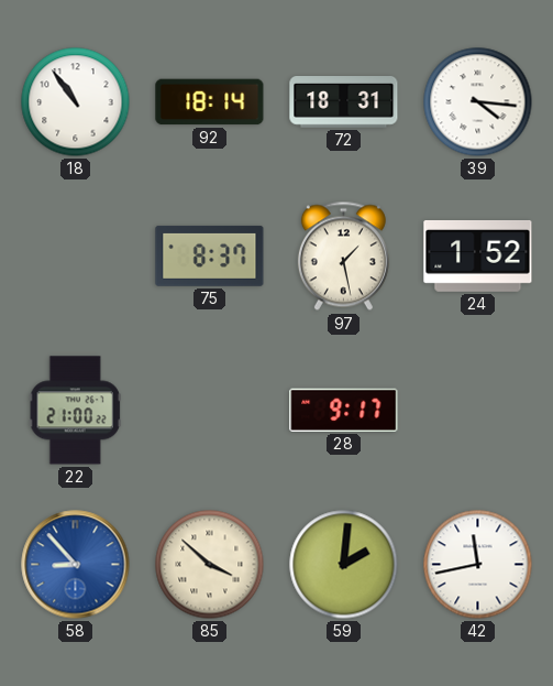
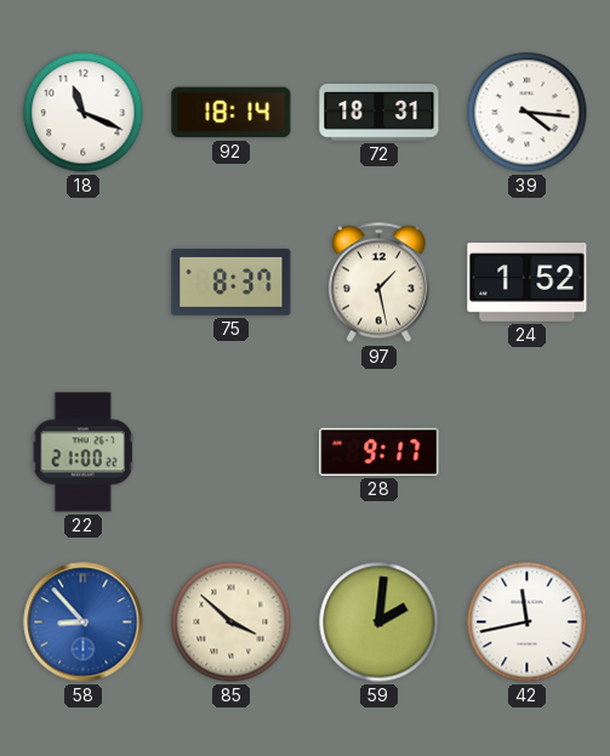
18: 10:54 -> 11:19 (84, 113)
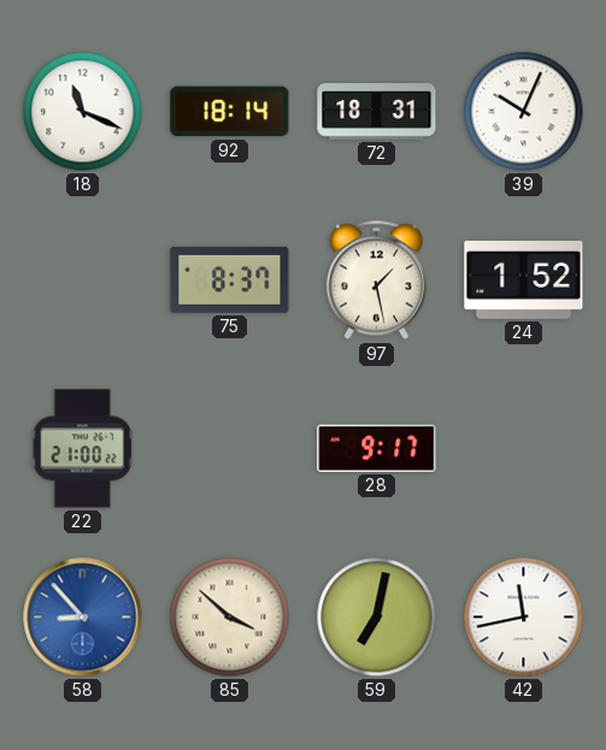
39: 4:16 -> 10:04 (524, 112)
59: 2:01 -> 7:02 (377, 618)
